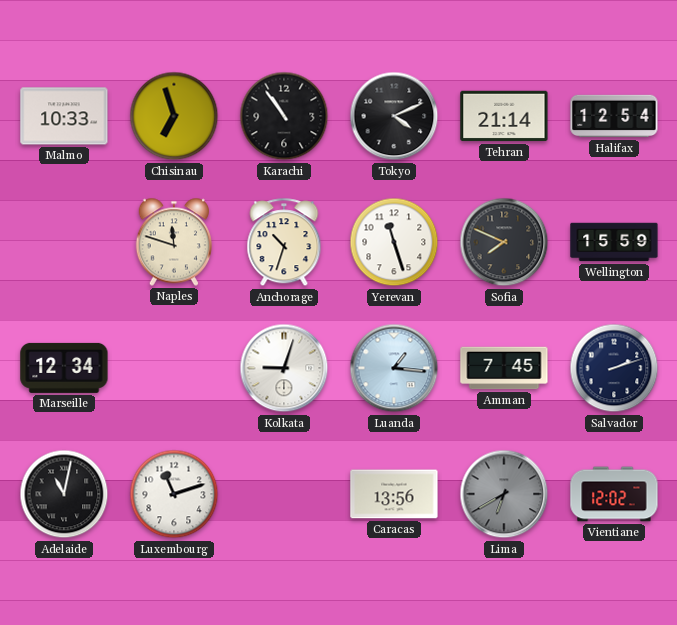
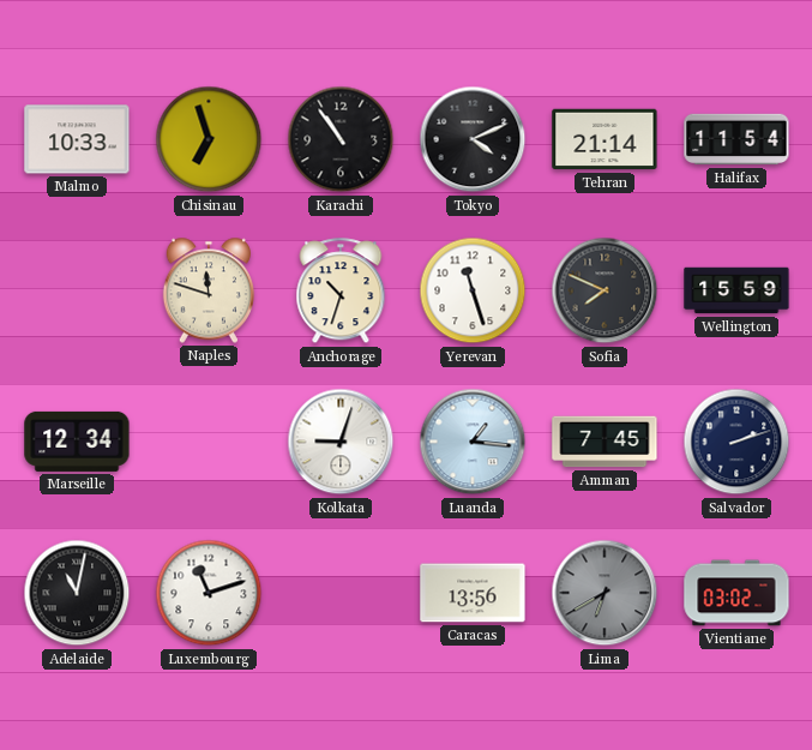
Halifax: 12:54 -> 11:54 (736, 139)
Vientiane: 12:02 -> 03:02 (736, 593)
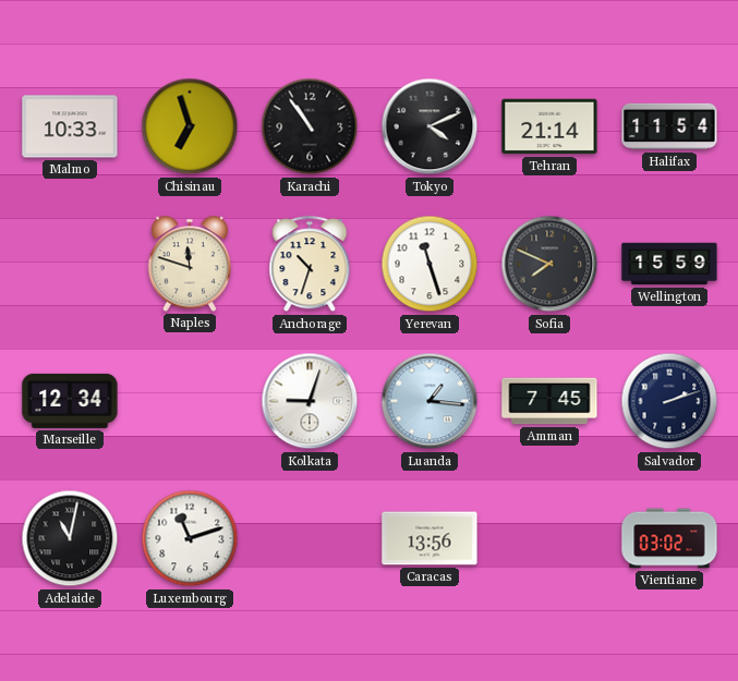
Lima: 6:40 -> none (605, 593)
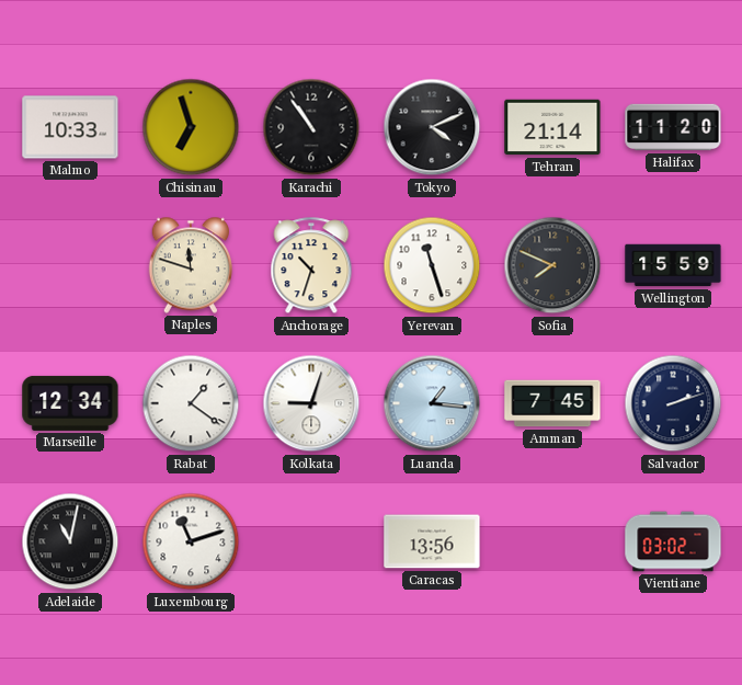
Halifax: 11:54 -> 11:20 (673, 127)
Rabat: none -> 1:21 (191, 403)
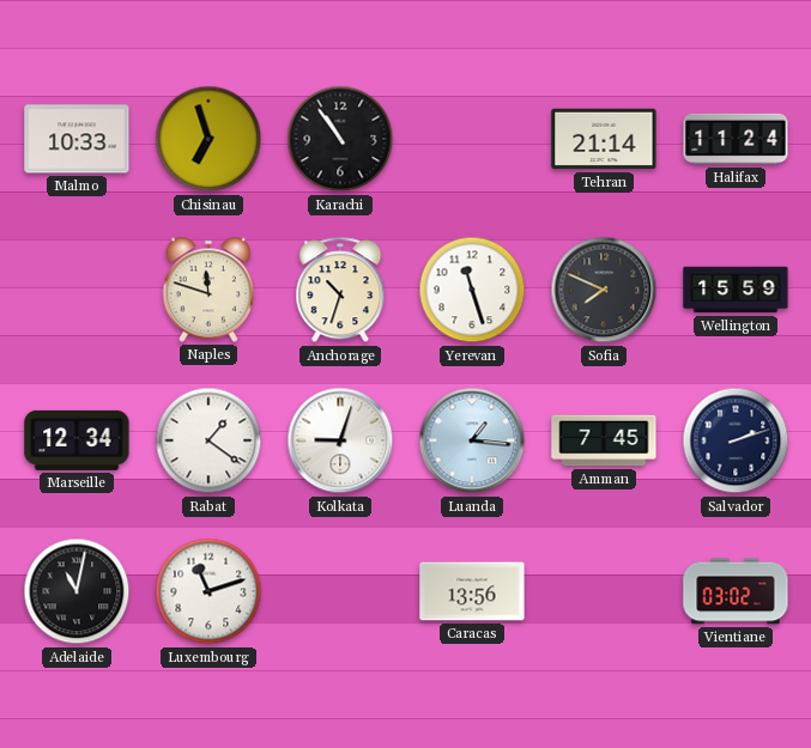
Tokyo: 4:11 -> none (432, 127)
Halifax: 11:20 -> 11:24 (736, 139)
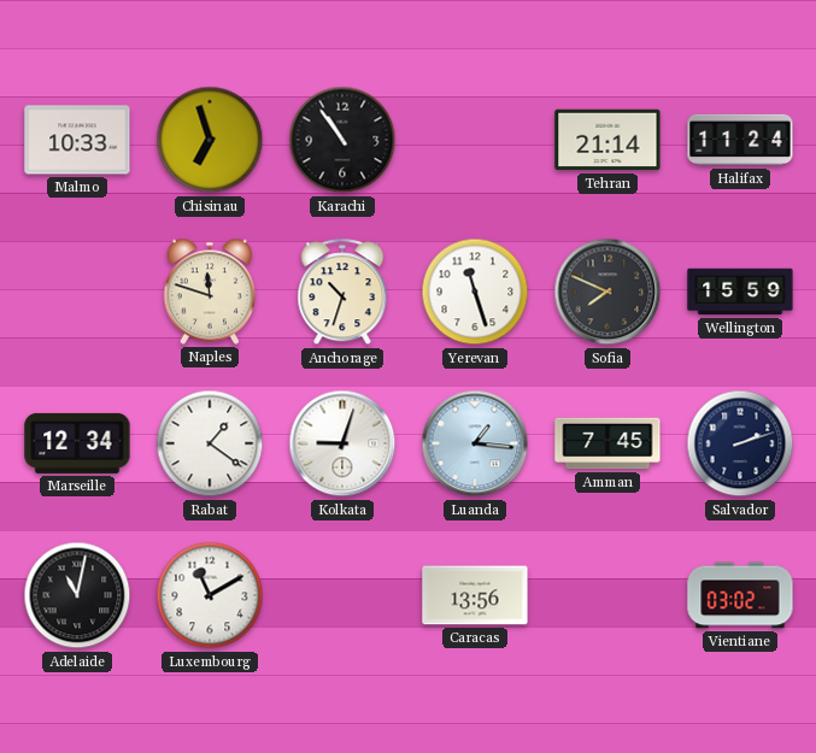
Luxembourg: 11:12 -> 11:10 (210, 595)
